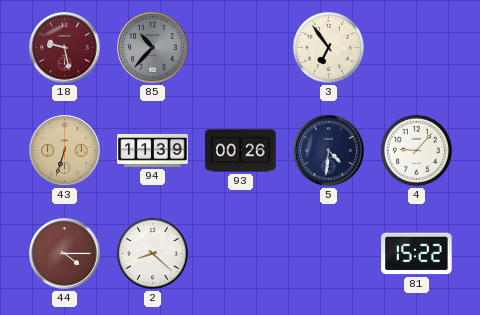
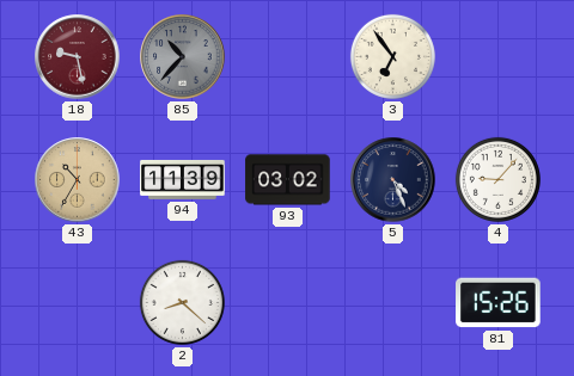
43: 6:33 -> 10:35 (78, 180)
93: 00:26 -> 03:02 (288, 180)
5: 4:31 -> 4:26 (393, 180)
44: 4:15 -> none (65, 254)
81: 15:22 -> 15:26 (499, 303)
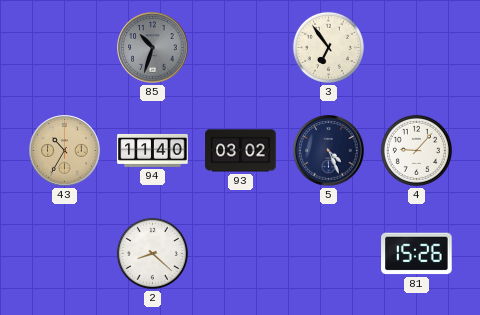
18: 9:28 -> none (78, 57)
85: 10:37 -> 10:33 (153, 48)
94: 11:39 -> 11:40 (153, 150)
